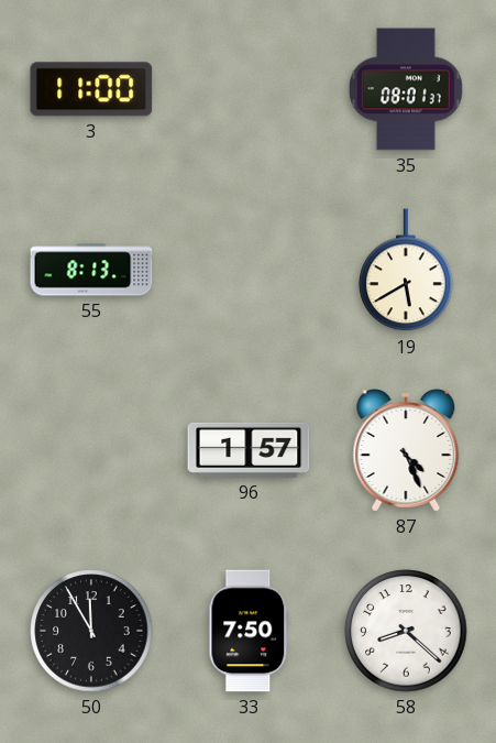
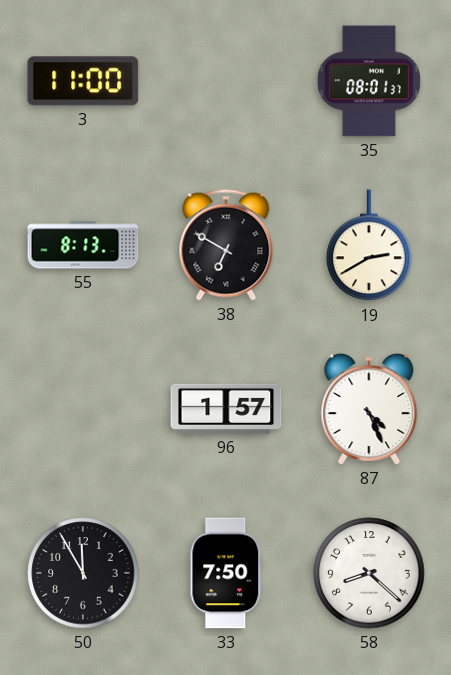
38: none -> 6:50 (226, 245)
19: 5:40 -> 2:40 (369, 246)
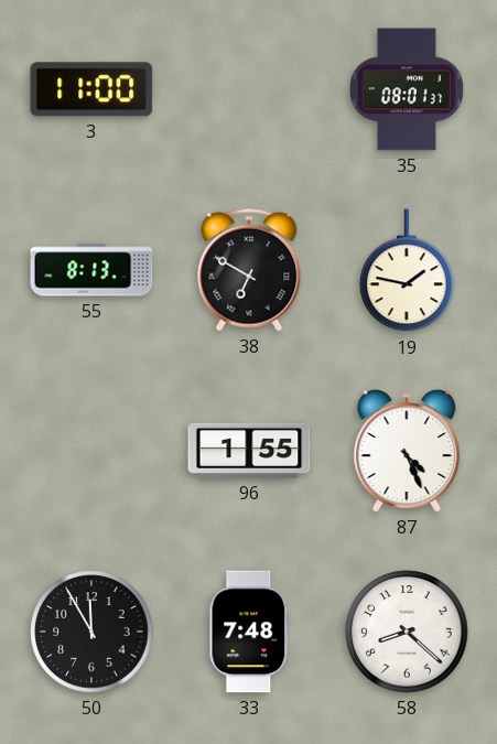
19: 2:40 -> 1:47 (407, 271)
96: 1:57 -> 1:55 (249, 451)
33: 7:50 -> 7:48 (249, 632)
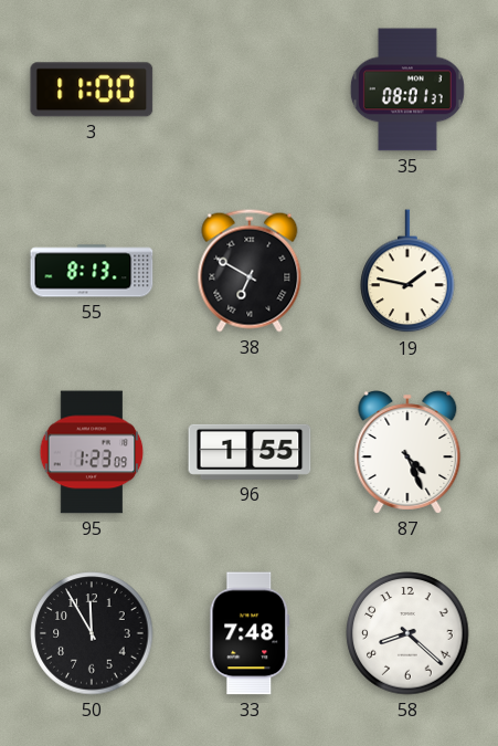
95: none -> 1:23 (92, 452)
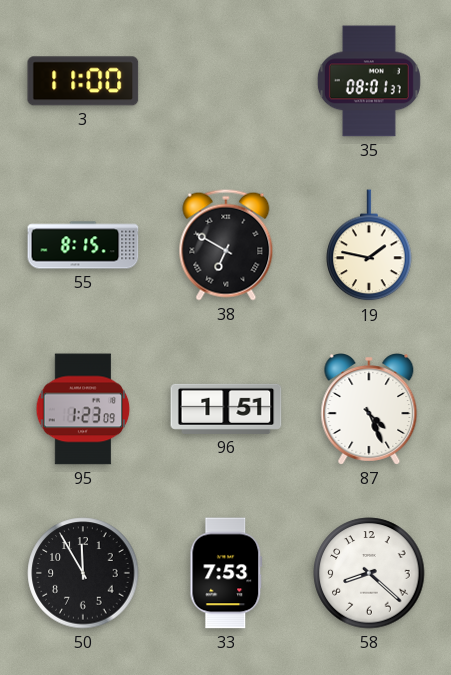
55: 8:13 -> 8:15 (83, 245)
96: 1:55 -> 1:51 (226, 409)
33: 7:48 -> 7:53 (226, 573)
